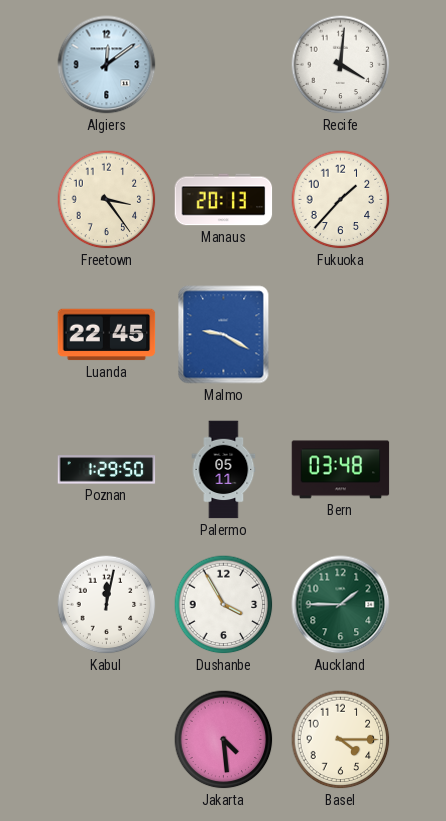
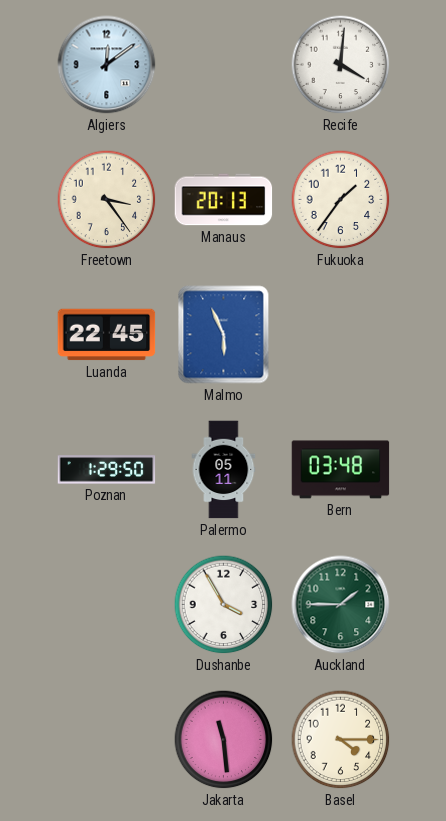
Fukuoka: 1:37 -> 1:36 (341, 200)
Malmo: 9:20 -> 5:56 (224, 335)
Kabul: 12:02 -> none (107, 605)
Jakarta: 4:29 -> 11:29 (224, 740)
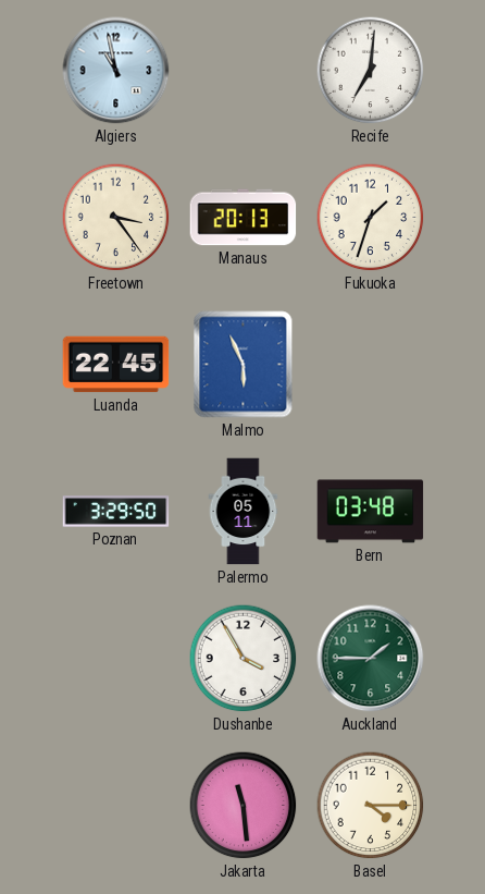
Algiers: 12:09 -> 10:58 (116, 71)
Recife: 4:01 -> 7:01 (371, 71)
Fukuoka: 1:36 -> 1:33 (371, 218)
Poznan: 1:29 -> 3:29 (116, 512)
